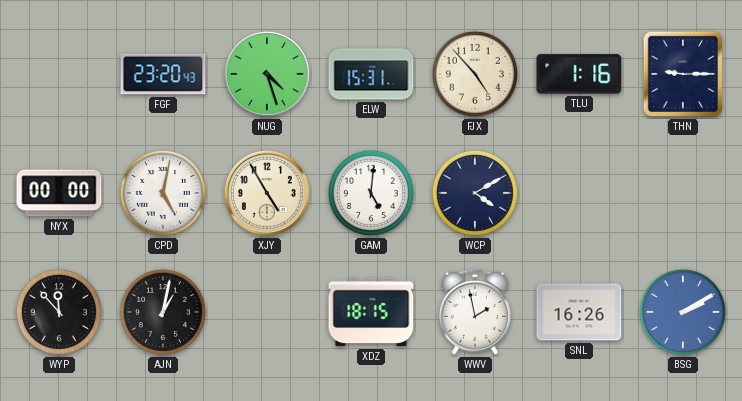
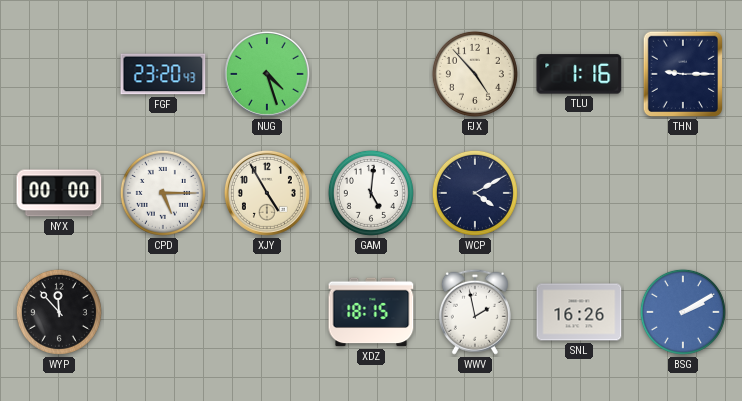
ELW: 15:31 -> none (371, 74)
CPD: 5:02 -> 5:15 (163, 193)
AJN: 1:02 -> none (163, 312)
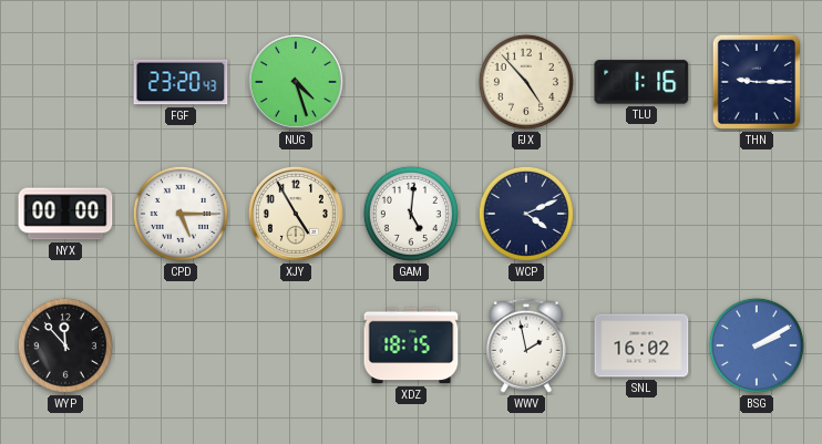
WCP: 4:10 -> 4:11 (526, 214)
SNL: 16:26 -> 16:02 (641, 345)
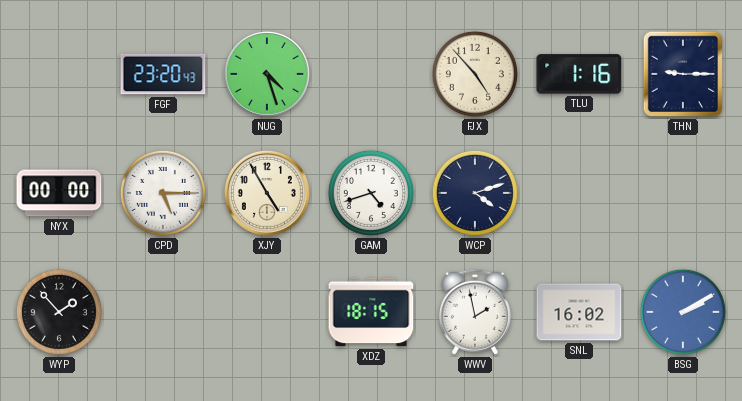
GAM: 5:01 -> 4:42 (371, 193)
WCP: 4:11 -> 4:12 (475, 193)
WYP: 11:53 -> 1:53 (59, 312)
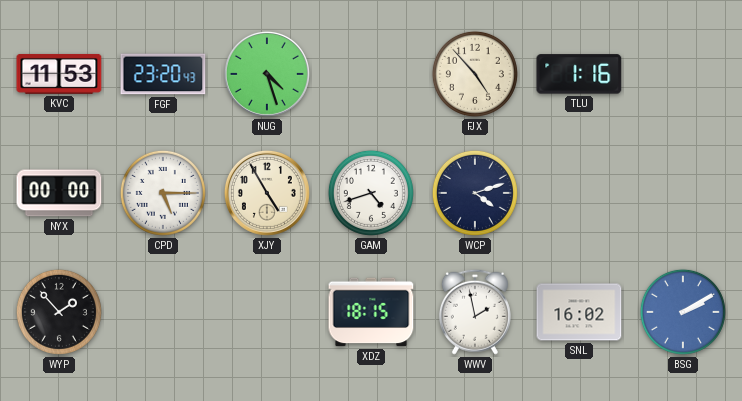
KVC: none -> 11:53 (59, 74)
THN: 9:15 -> none (683, 74)
